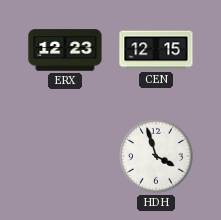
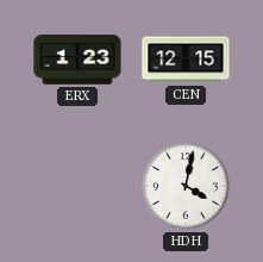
ERX: 12:23 -> 1:23 (77, 60)
HDH: 3:57 -> 4:02 (186, 186)
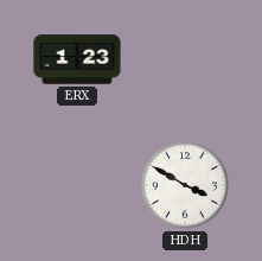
CEN: 12:15 -> none (186, 60)
HDH: 4:02 -> 3:50 (185, 185)
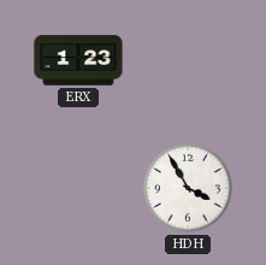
HDH: 3:50 -> 3:55 (188, 188)
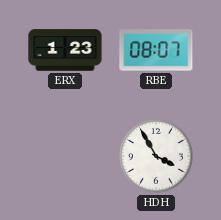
RBE: none -> 08:07 (156, 50)
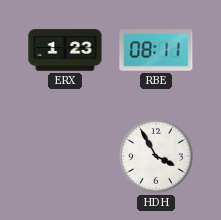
RBE: 08:07 -> 08:11 (156, 50)
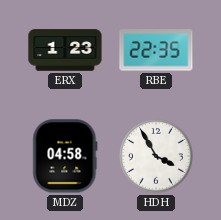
RBE: 08:11 -> 22:35 (156, 50)
MDZ: none -> 04:58 (65, 156)
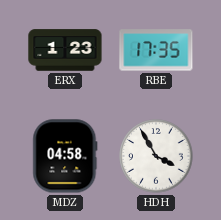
RBE: 22:35 -> 17:35 (156, 50)
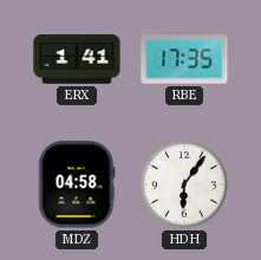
ERX: 1:23 -> 1:41 (77, 59)
HDH: 3:55 -> 6:06 (184, 184)
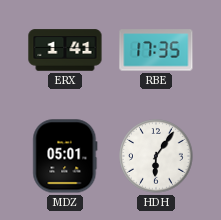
MDZ: 04:58 -> 05:01 (65, 156)
